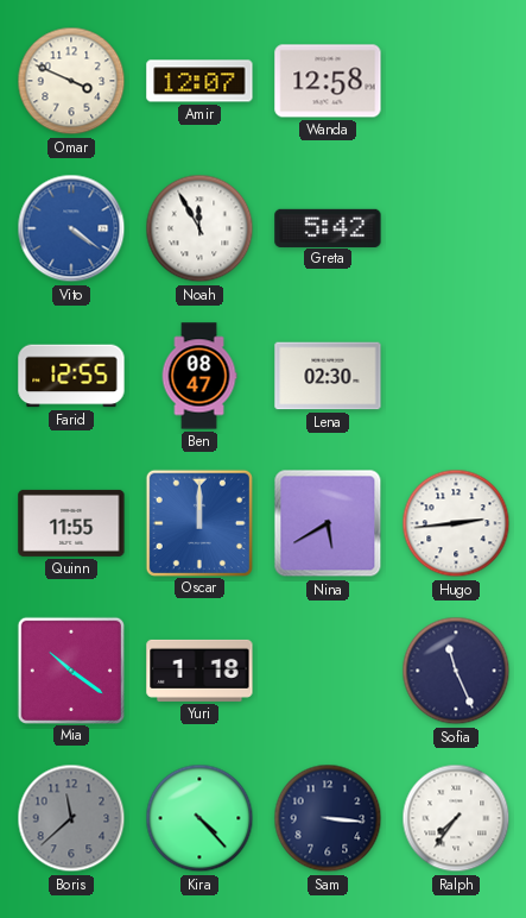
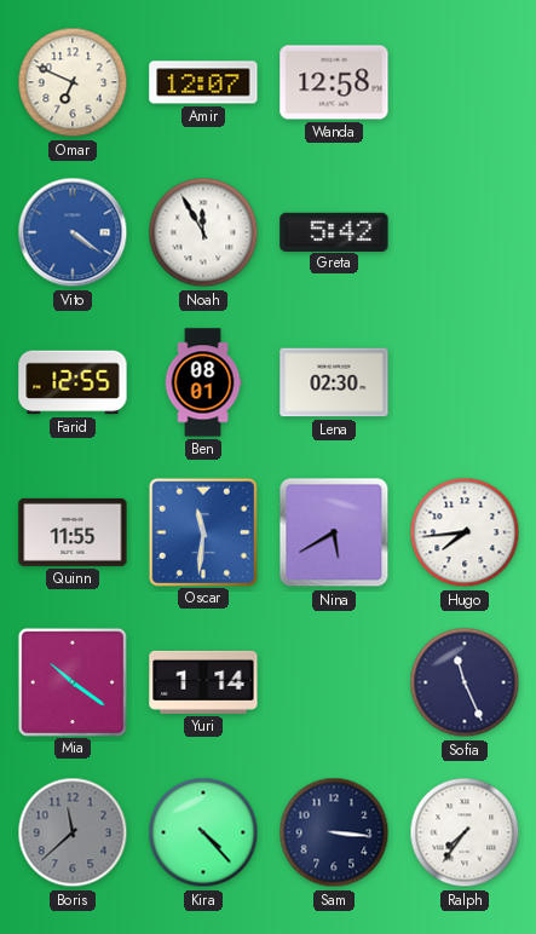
Omar: 3:49 -> 6:49 (73, 82)
Ben: 08:47 -> 08:01 (203, 382)
Oscar: 12:00 -> 11:31 (202, 531)
Hugo: 2:44 -> 7:44 (465, 532)
Yuri: 1:18 -> 1:14 (203, 682)
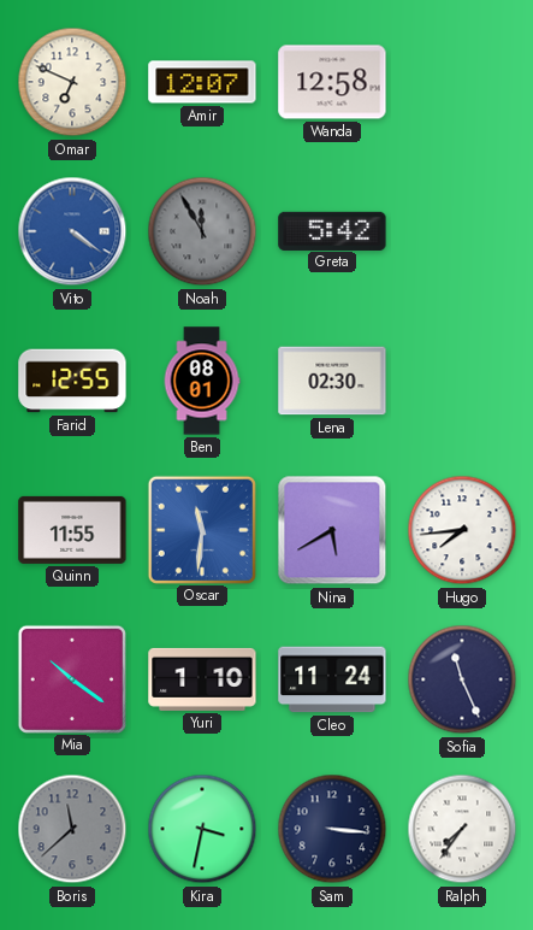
Noah dial: white -> grey (202, 231)
Yuri: 1:14 -> 1:10 (202, 679)
Cleo: none -> 11:24 (332, 679)
Kira: 4:23 -> 3:32 (202, 829)
